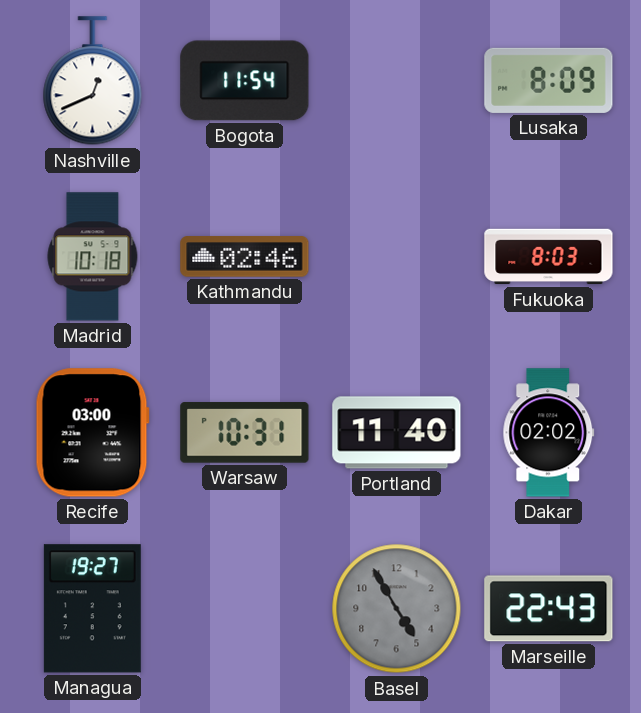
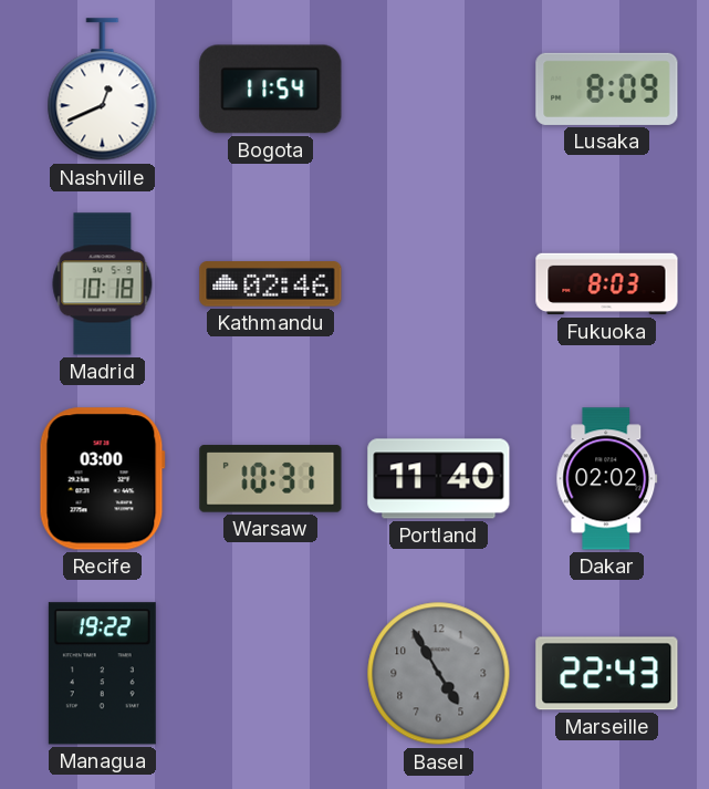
Managua: 19:27 -> 19:22 (102, 674)
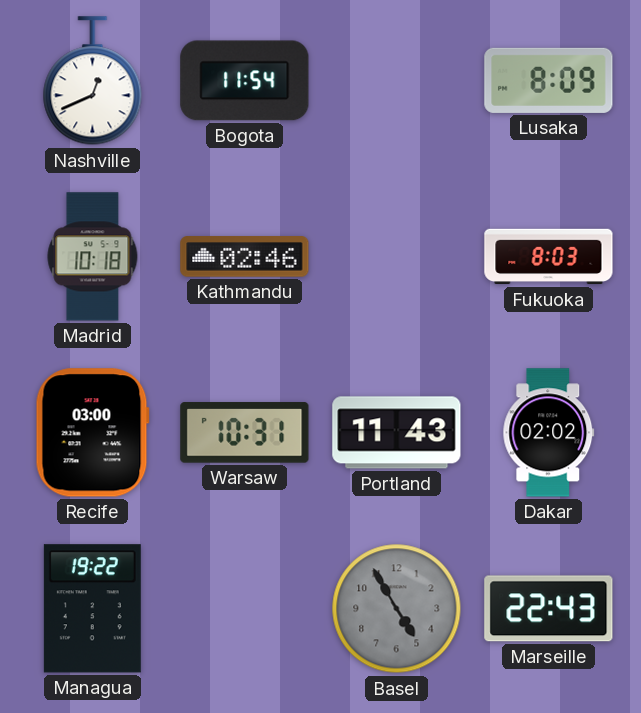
Portland: 11:40 -> 11:43 (397, 433)
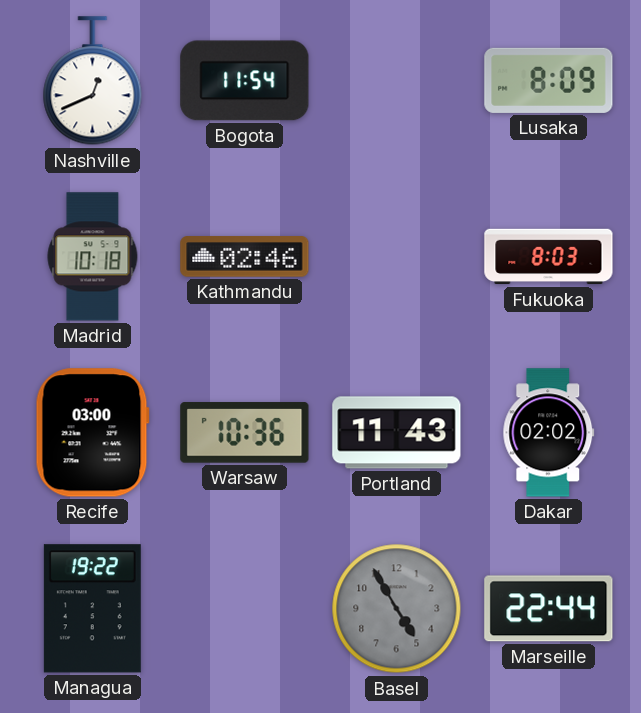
Warsaw: 10:31 -> 10:36 (245, 433)
Marseille: 22:43 -> 22:44 (549, 609)
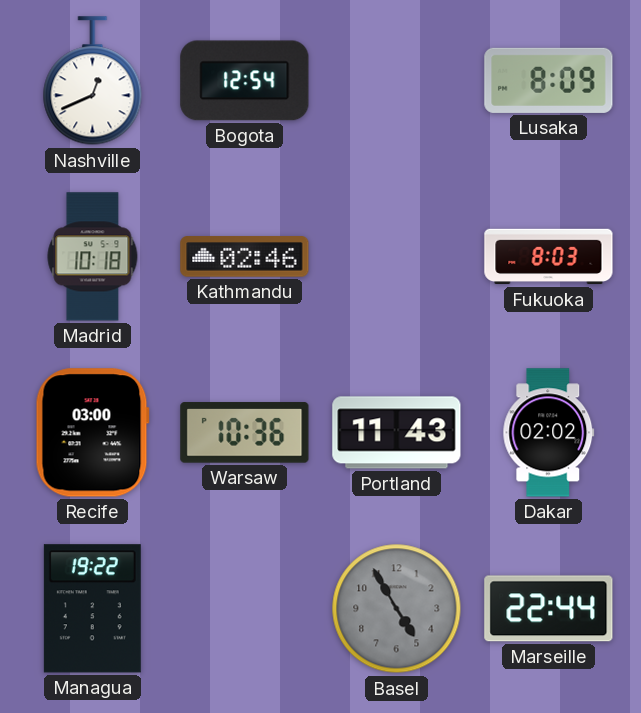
Bogota: 11:54 -> 12:54 (245, 81)
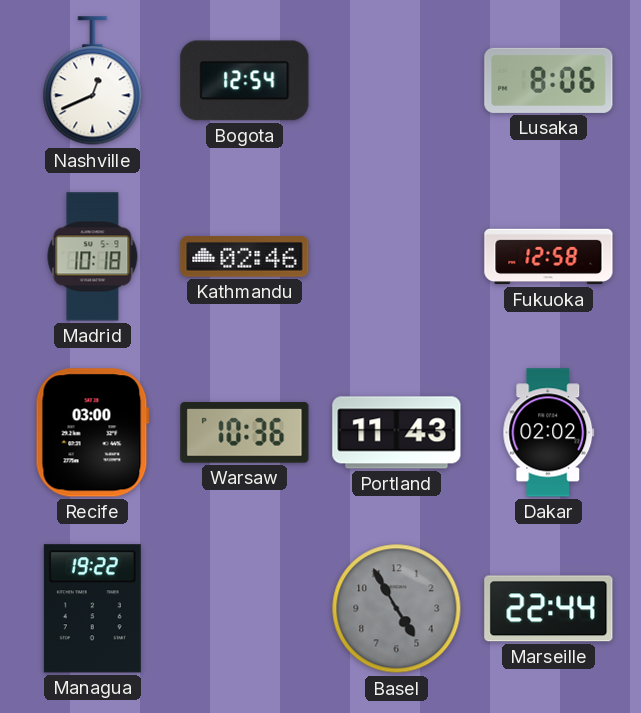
Lusaka: 8:09 -> 8:06 (549, 80)
Fukuoka: 8:03 -> 12:58 (549, 257)
